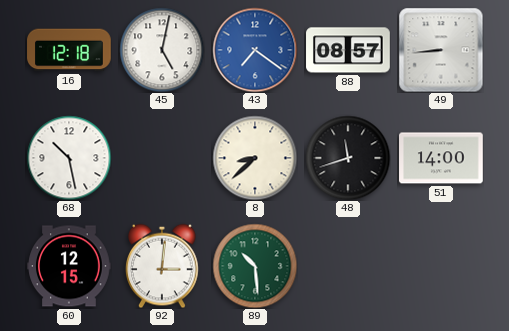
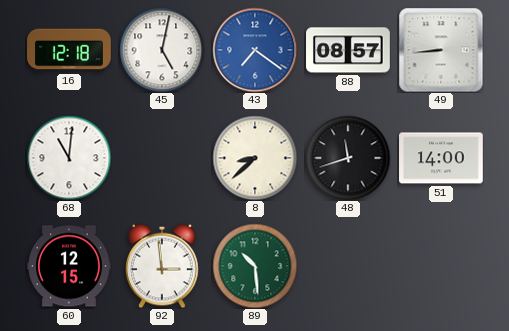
68: 10:28 -> 11:01 (69, 158)
92: 3:01 -> 2:59 (163, 266)
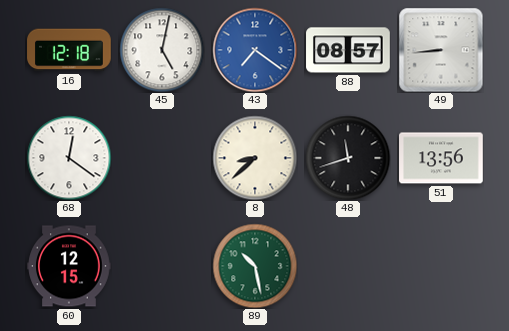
68: 11:01 -> 12:21 (69, 158)
51: 14:00 -> 13:56 (441, 158)
92: 2:59 -> none (163, 266)
89: 10:29 -> 10:28 (255, 266)
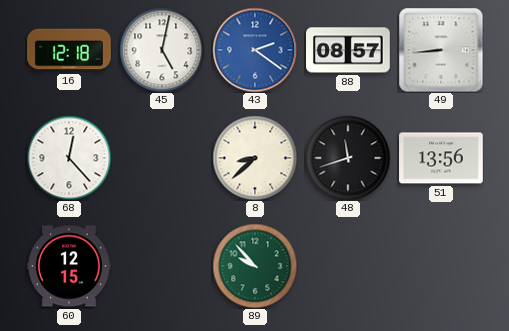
43: 7:21 -> 2:21 (255, 50)
68: 12:21 -> 12:23 (69, 158)
89: 10:28 -> 9:53 (255, 266)
